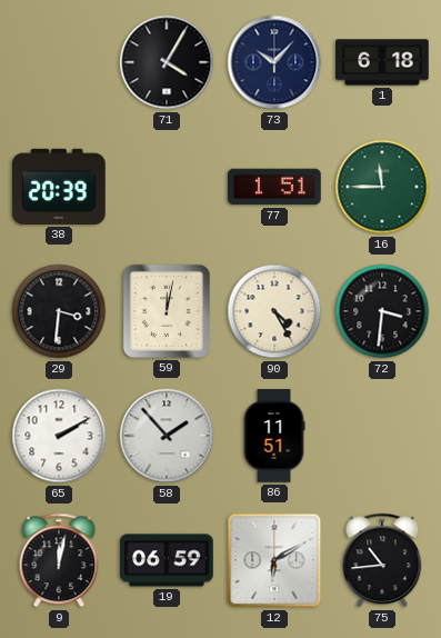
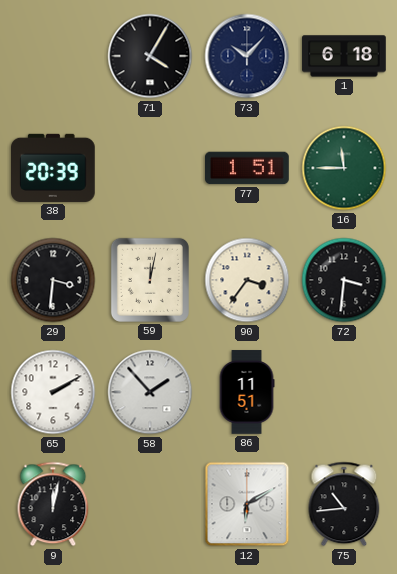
90: 4:25 -> 3:36 (247, 280)
19: 06:59 -> none (167, 560)
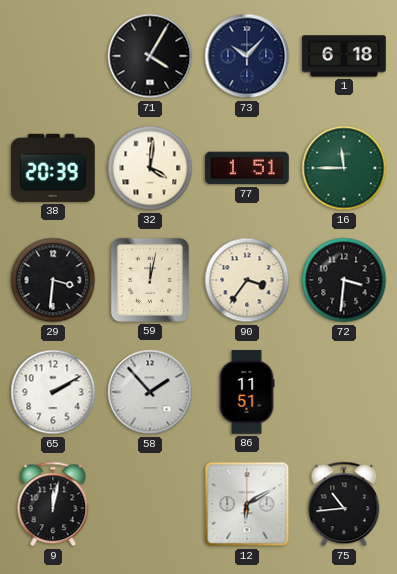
32: none -> 4:01 (150, 168)
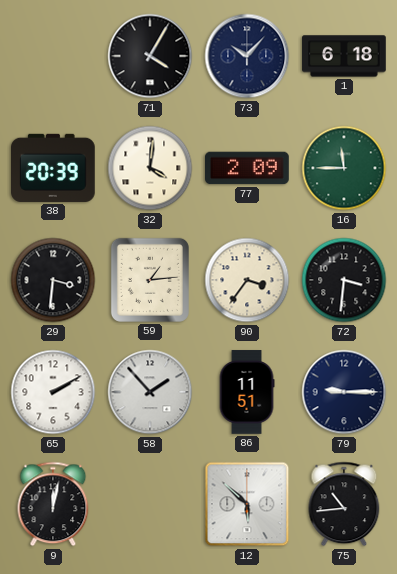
77: 1:51 -> 2:09 (248, 168)
59: 12:02 -> 1:14 (150, 280)
79: none -> 9:15 (344, 392)
12: 6:10 -> 5:52 (247, 504)
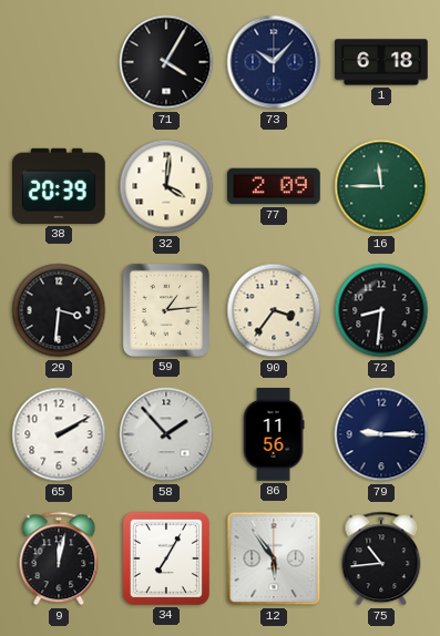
72: 3:31 -> 8:31 (381, 310)
86: 11:51 -> 11:56 (274, 434)
34: none -> 7:05 (166, 558)
12: 5:52 -> 5:54 (274, 558)
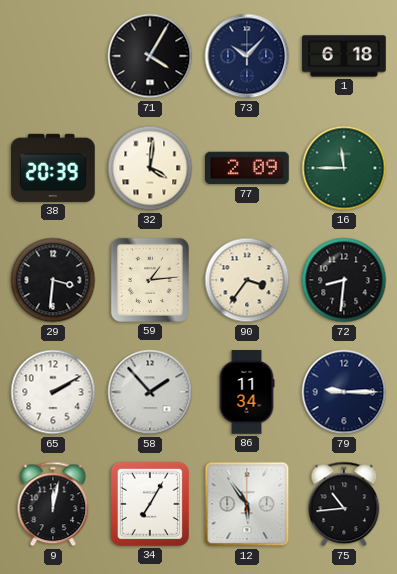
86: 11:56 -> 11:34 (247, 392)
